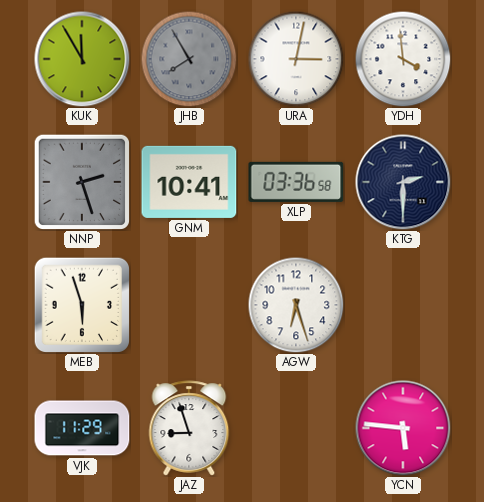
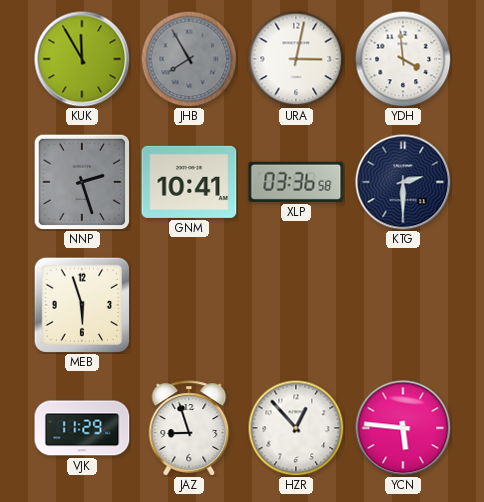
AGW: 6:27 -> none (296, 305)
HZR: none -> 12:53 (296, 428)
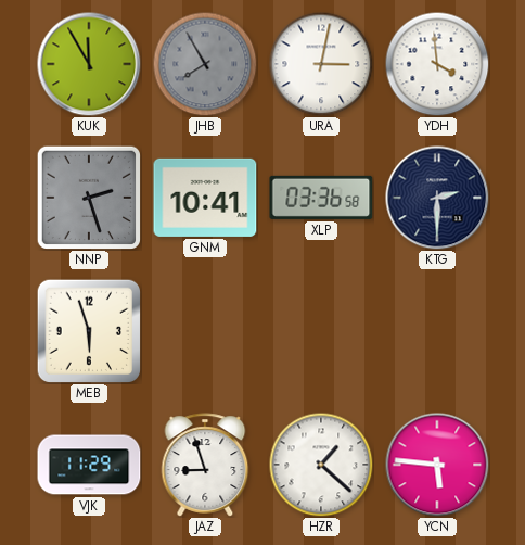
HZR: 12:53 -> 1:22 (321, 465)
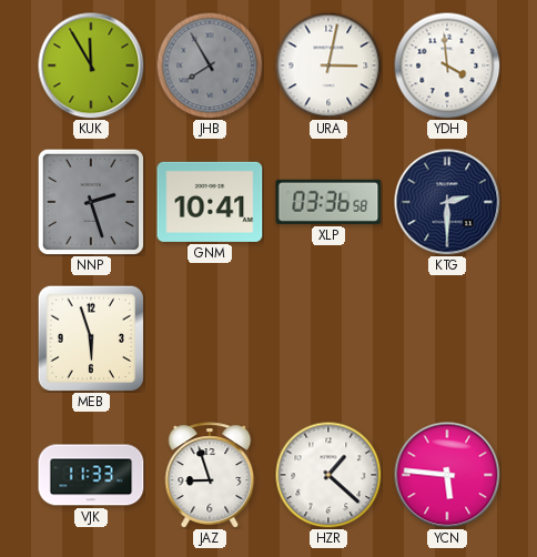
VJK: 11:29 -> 11:33 (91, 475)
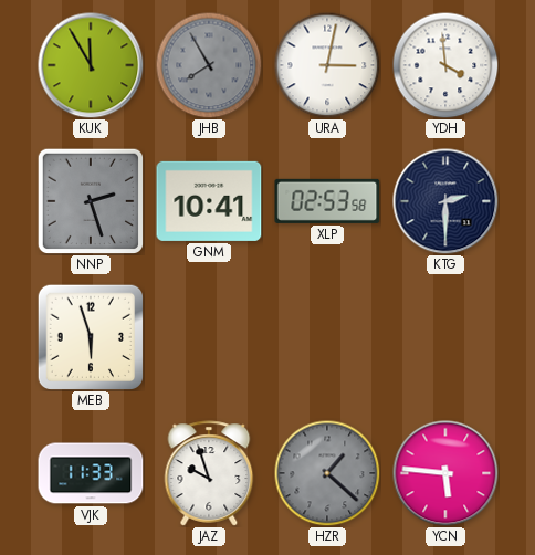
XLP: 03:36 -> 02:53 (327, 201)
JAZ: 8:57 -> 9:57 (209, 473)
HZR dial: white -> grey (327, 473)
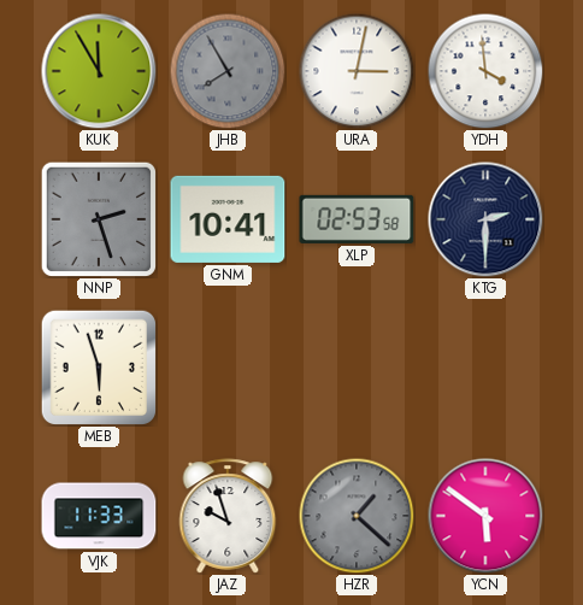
YCN: 5:46 -> 5:51 (485, 516)
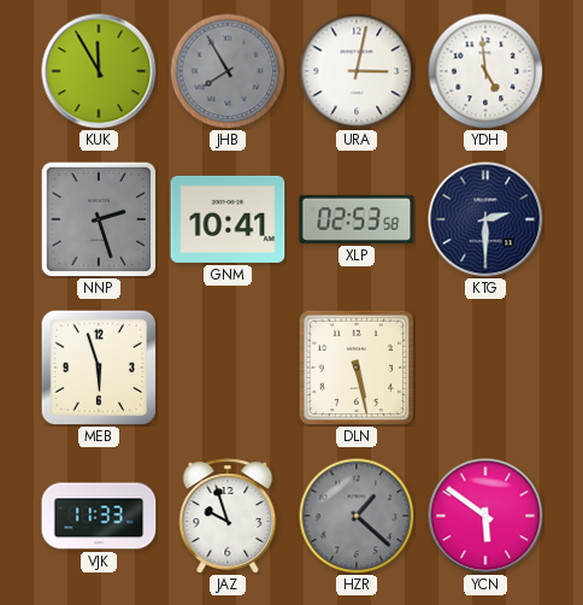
YDH: 3:59 -> 4:59 (485, 71)
DLN: none -> 5:28 (355, 366)
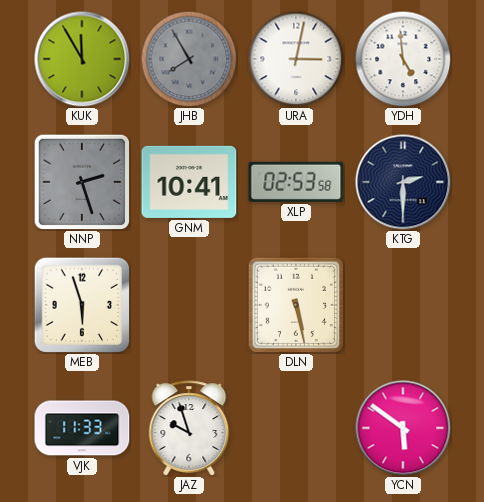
HZR: 1:22 -> none (357, 516)
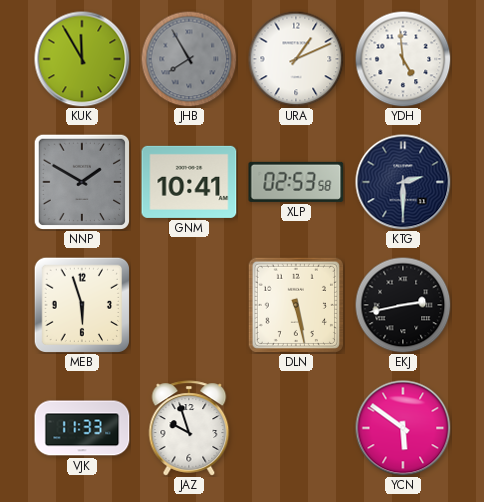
URA: 3:02 -> 1:11 (296, 59)
NNP: 2:27 -> 1:50 (81, 181)
EKJ: none -> 2:43 (403, 305)
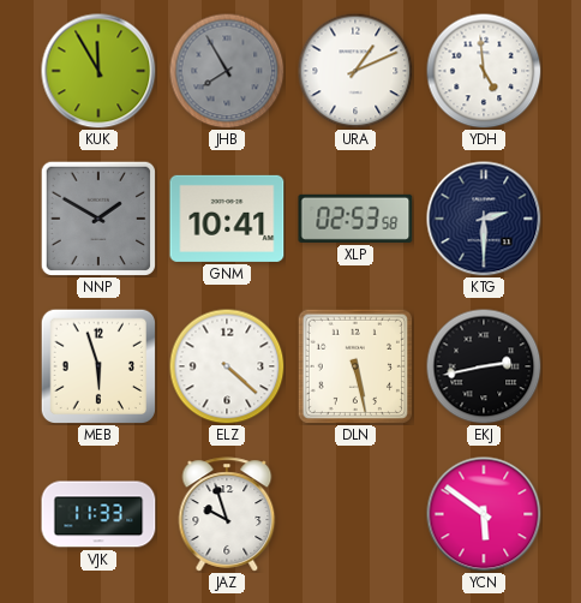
ELZ: none -> 4:22 (227, 366)
